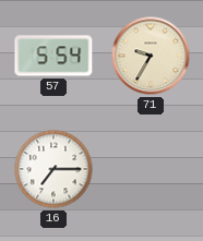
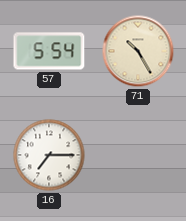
71: 9:35 -> 10:25 (138, 51)
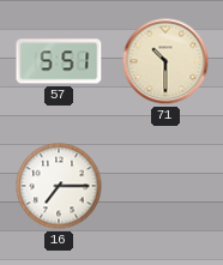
57: 5:54 -> 5:51 (59, 61)
71: 10:25 -> 10:30 (165, 61)
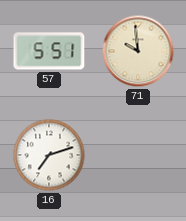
71: 10:30 -> 9:59 (138, 51)
16: 7:15 -> 7:12 (49, 155)
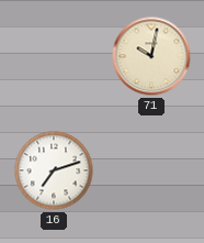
57: 5:51 -> none (49, 51)
71: 9:59 -> 10:02 (151, 56)
